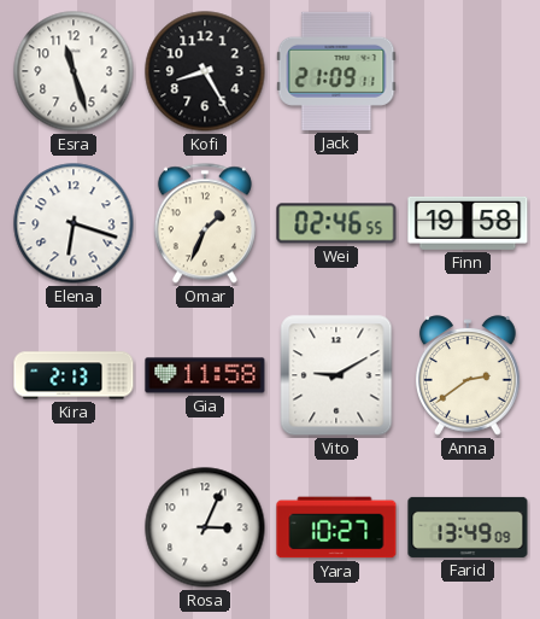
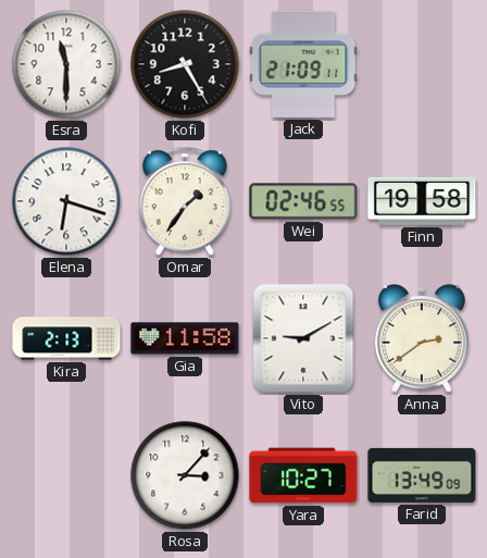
Esra: 11:27 -> 11:30 (66, 64)
Omar: 1:34 -> 1:36 (185, 201)
Rosa: 3:04 -> 3:07 (185, 475)
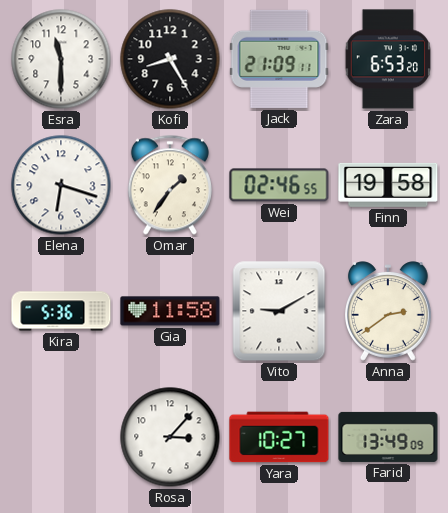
Zara: none -> 6:53 (387, 59)
Kira: 2:13 -> 5:36 (61, 311)
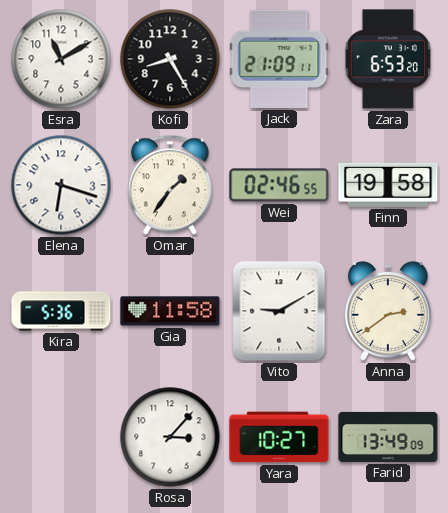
Esra: 11:30 -> 11:10 (61, 59)
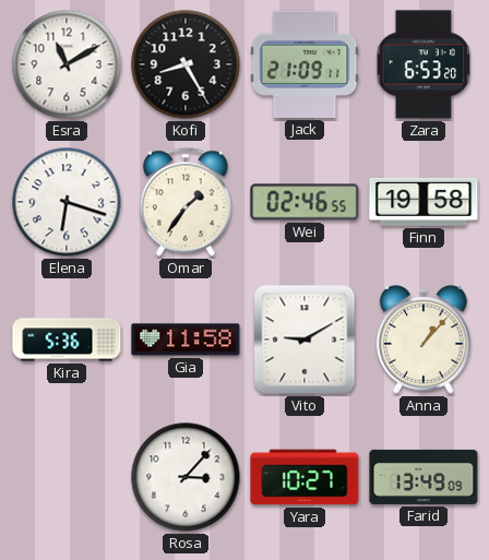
Anna: 2:39 -> 1:07 (424, 339)
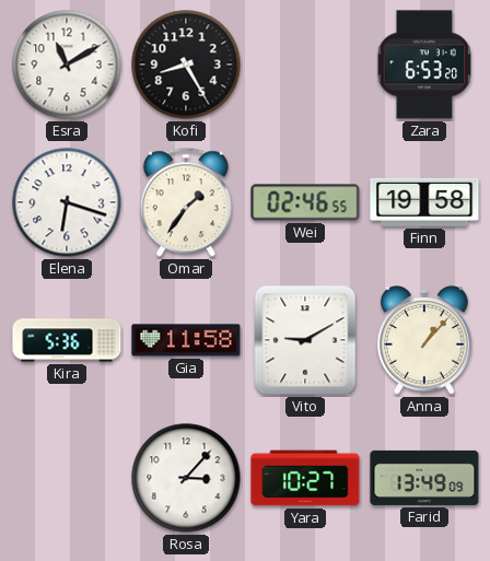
Jack: 21:09 -> none (305, 64)
